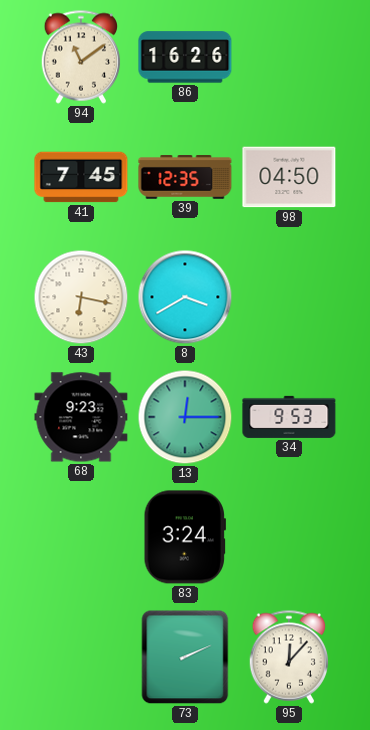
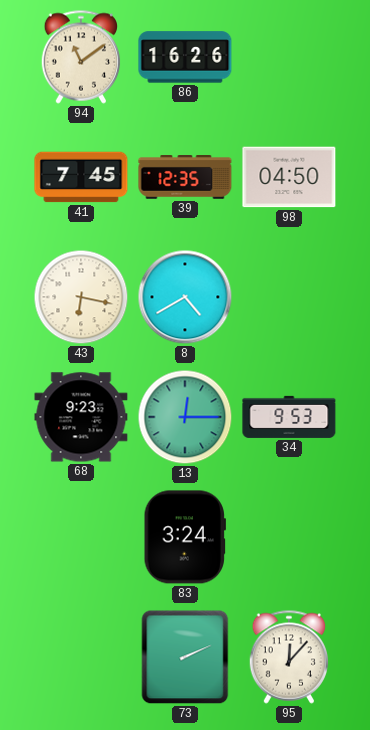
8: 3:40 -> 4:40 (185, 297)
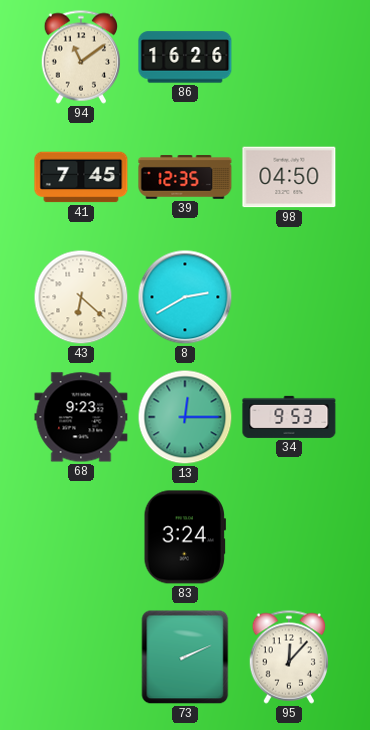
43: 6:17 -> 6:22 (81, 297)
8: 4:40 -> 2:40 (185, 297)
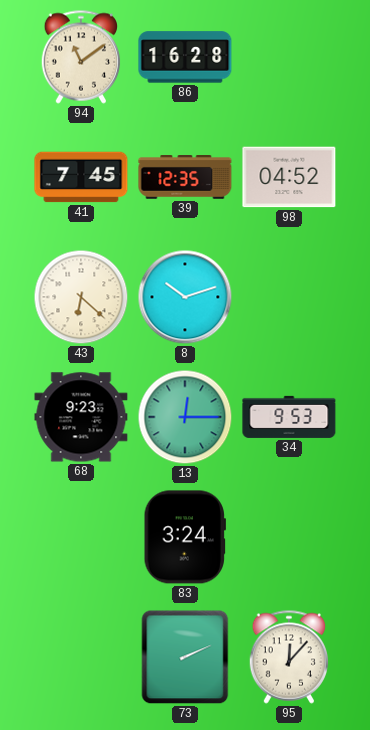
86: 16:26 -> 16:28 (185, 57)
98: 04:50 -> 04:52 (289, 177)
8: 2:40 -> 10:12 (185, 297)
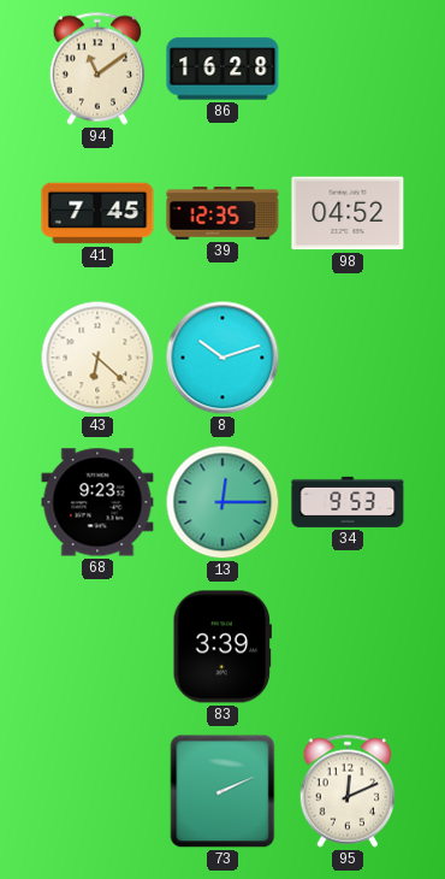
83: 3:24 -> 3:39 (222, 647)
95: 12:07 -> 12:11 (348, 791)
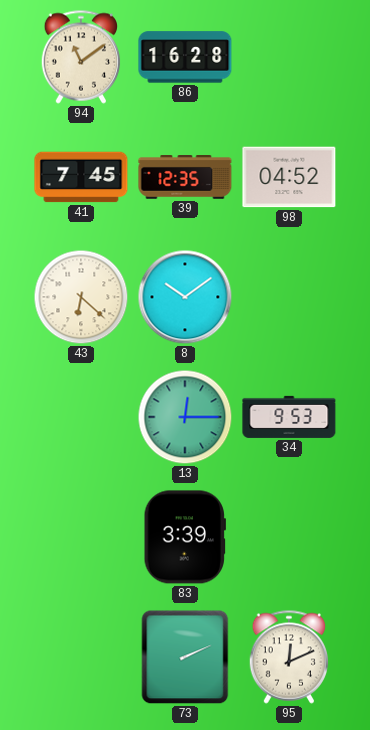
8: 10:12 -> 10:09 (185, 297)
68: 9:23 -> none (97, 502)
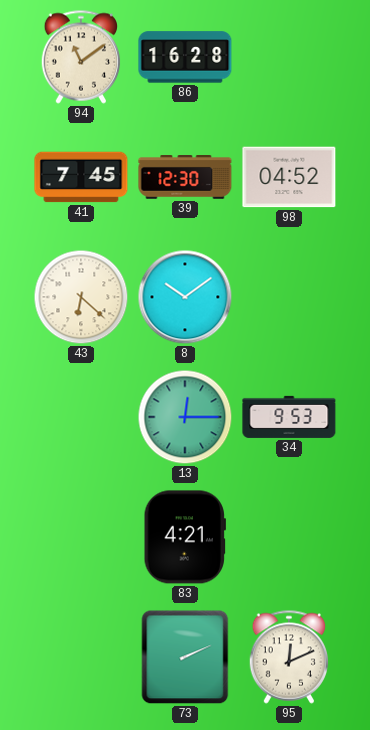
39: 12:35 -> 12:30 (185, 178)
83: 3:39 -> 4:21 (185, 537)
